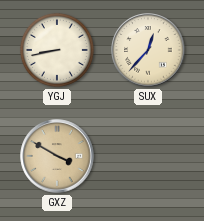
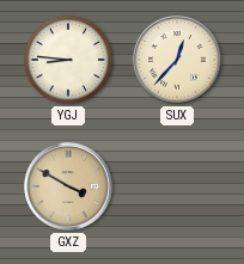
YGJ: 8:43 -> 8:46 (68, 60)
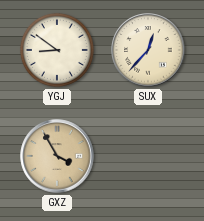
YGJ: 8:46 -> 8:51 (57, 50)
GXZ: 3:50 -> 3:55 (57, 156)
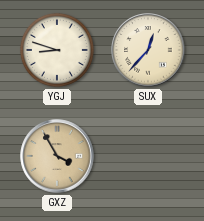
YGJ: 8:51 -> 8:48 (57, 50)
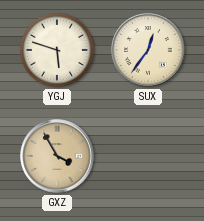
YGJ: 8:48 -> 5:48 (57, 50)
SUX: 12:37 -> 12:36 (148, 50)
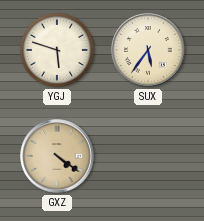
SUX: 12:36 -> 5:36 (148, 50)
GXZ: 3:55 -> 4:21 (57, 156)
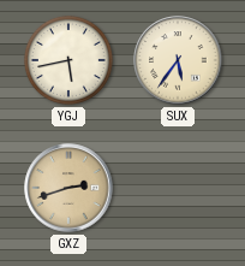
YGJ: 5:48 -> 5:43 (68, 60)
GXZ: 4:21 -> 2:42 (68, 188)
